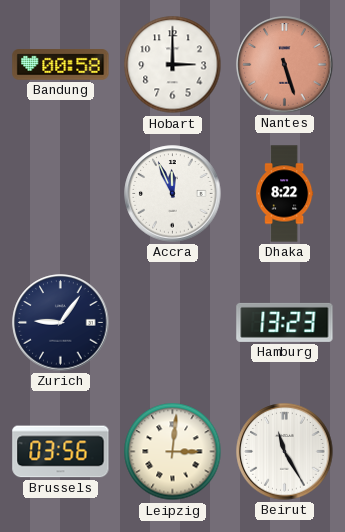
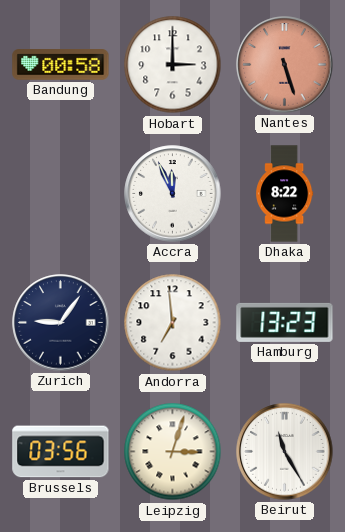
Andorra: none -> 6:59 (173, 323)
Leipzig: 3:01 -> 3:03 (173, 452)
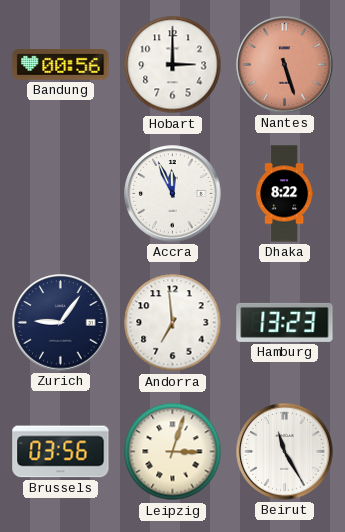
Bandung: 00:58 -> 00:56 (61, 65)
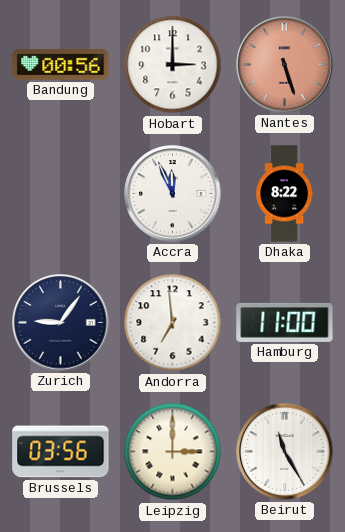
Hamburg: 13:23 -> 11:00 (285, 322)
Leipzig: 3:03 -> 3:00 (173, 452)
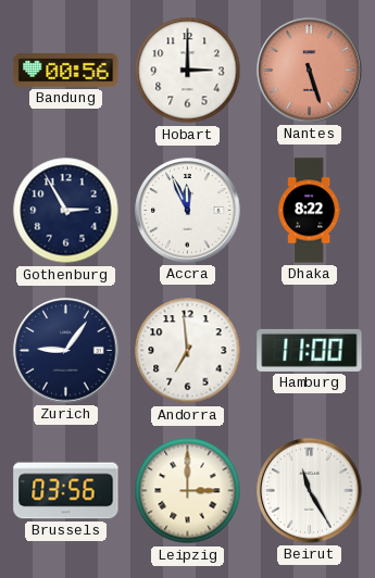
Gothenburg: none -> 2:55 (66, 211)
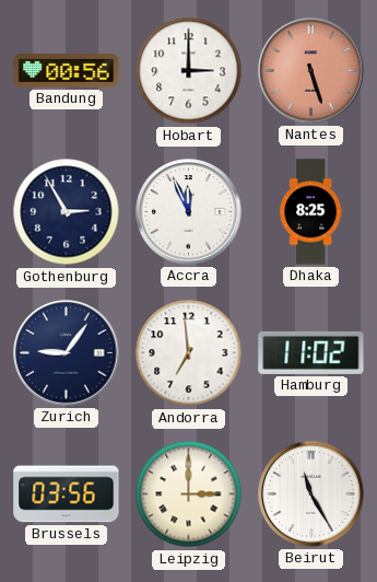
Dhaka: 8:22 -> 8:25 (311, 212)
Hamburg: 11:00 -> 11:02 (311, 352)
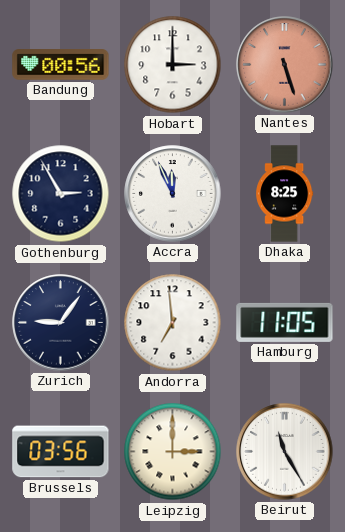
Hamburg: 11:02 -> 11:05 (285, 322)
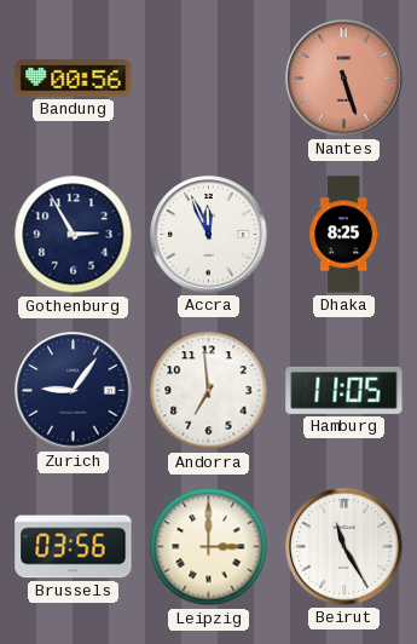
Hobart: 3:00 -> none (173, 65)
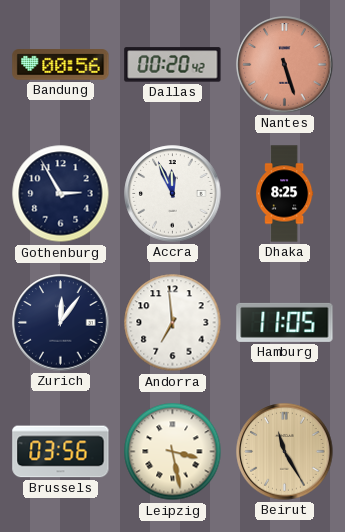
Dallas: none -> 00:20 (173, 65)
Zurich: 9:06 -> 12:06 (61, 323)
Leipzig: 3:00 -> 3:28 (173, 452)
Beirut dial: white -> champagne (285, 452)
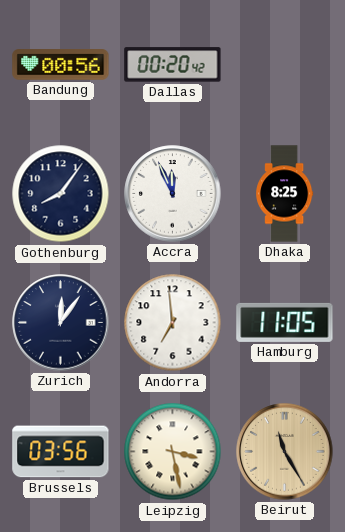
Nantes: 5:27 -> none (285, 65)
Gothenburg: 2:55 -> 8:06 (61, 194)
